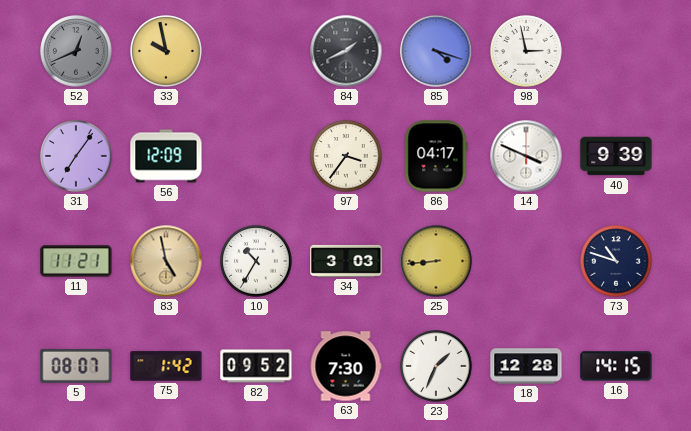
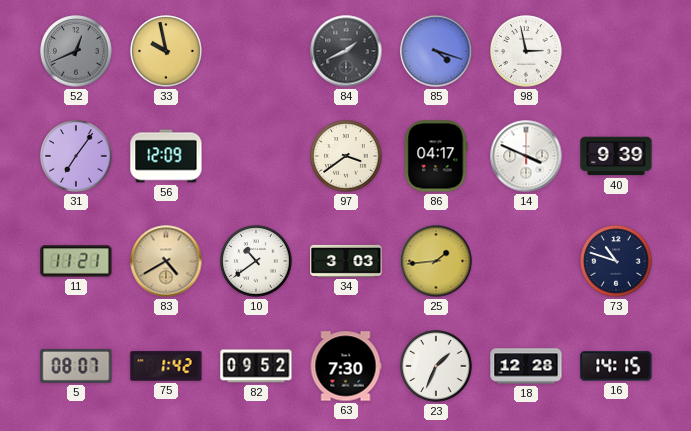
97: 3:36 -> 3:39 (346, 156)
83: 4:58 -> 4:40 (166, 261)
10: 10:35 -> 10:39 (256, 261)
25: 8:44 -> 1:44 (436, 261)
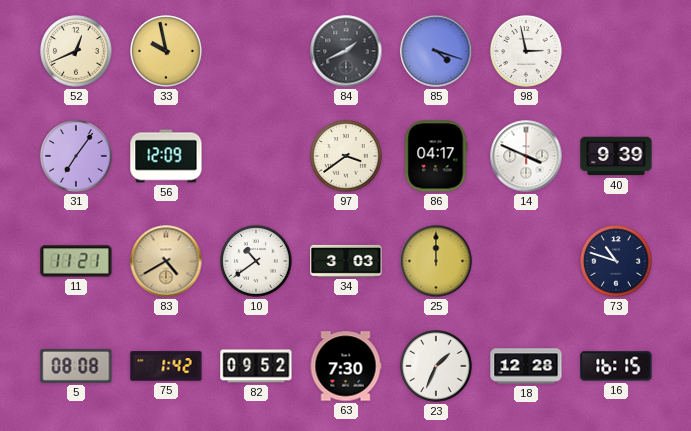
52 dial: grey -> cream (76, 51)
25: 1:44 -> 12:00 (436, 261)
5: 08:07 -> 08:08 (76, 366)
16: 14:15 -> 16:15 (616, 366)
